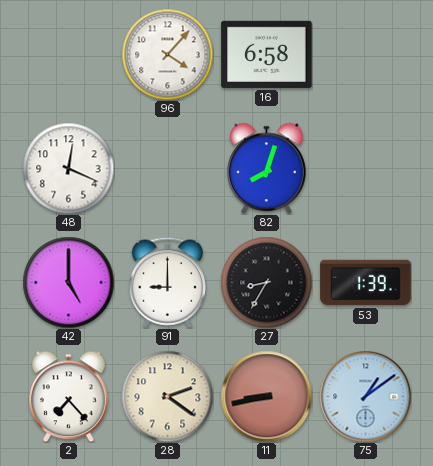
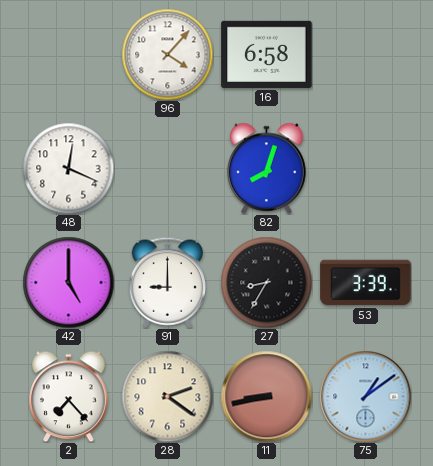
53: 1:39 -> 3:39 (366, 283)
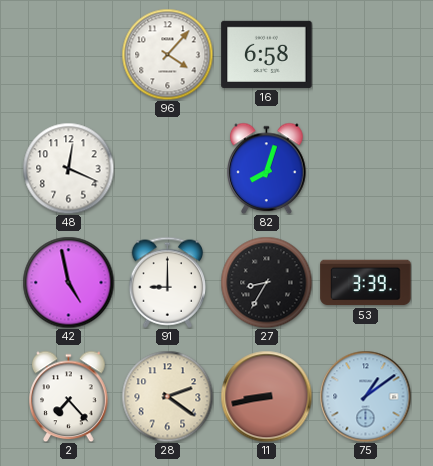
42: 5:00 -> 4:58 (68, 282)
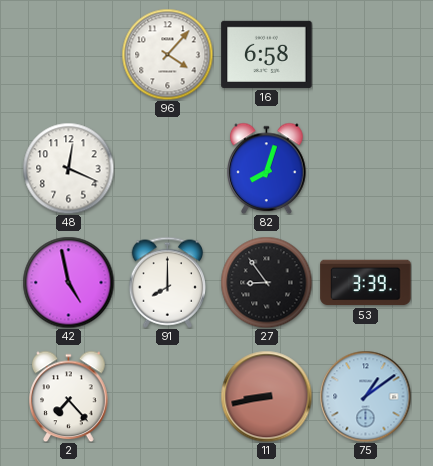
91: 9:00 -> 8:00 (167, 282)
27: 8:35 -> 8:54 (266, 282)
28: 2:21 -> none (167, 396)
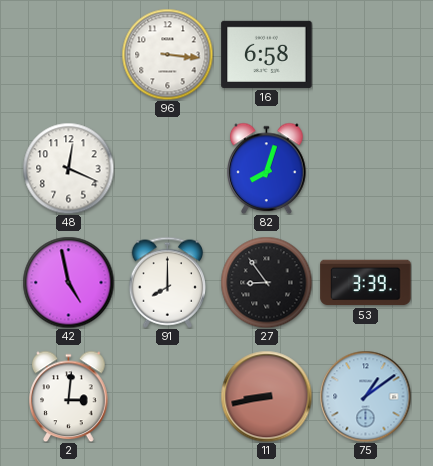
96: 4:07 -> 3:16 (167, 54)
2: 7:23 -> 3:01 (69, 396)
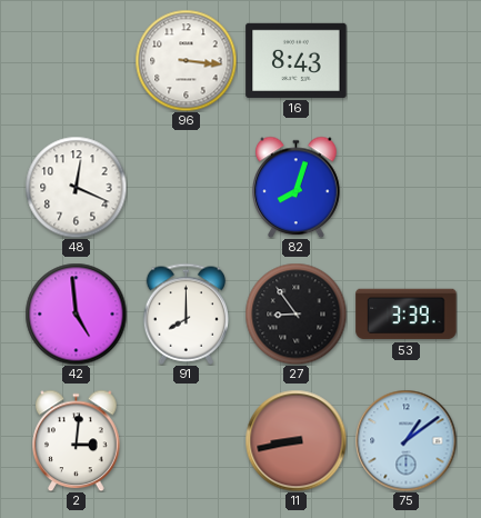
16: 6:58 -> 8:43 (297, 60)
42: 4:58 -> 4:59 (76, 313)
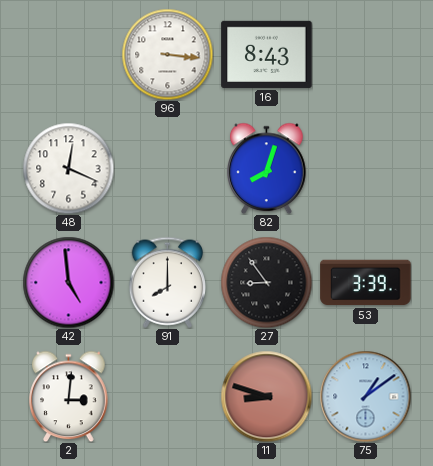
11: 8:43 -> 8:48 (266, 396)
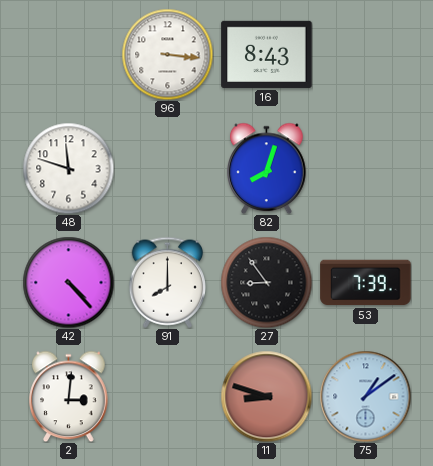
48: 12:19 -> 11:48 (68, 168)
42: 4:59 -> 4:23 (68, 282)
53: 3:39 -> 7:39 (366, 283)
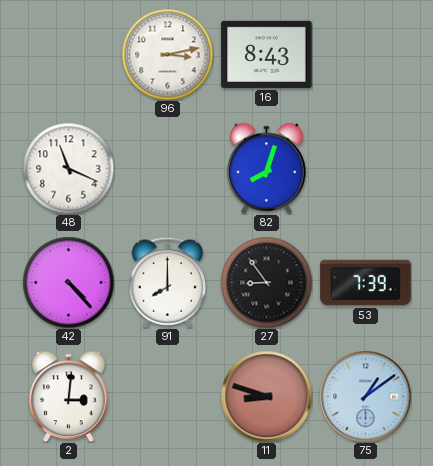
96: 3:16 -> 3:13 (167, 54)
48: 11:48 -> 11:19 (68, 168)
